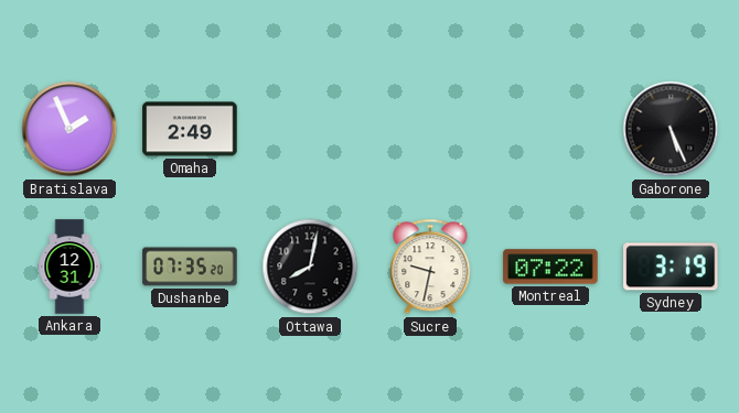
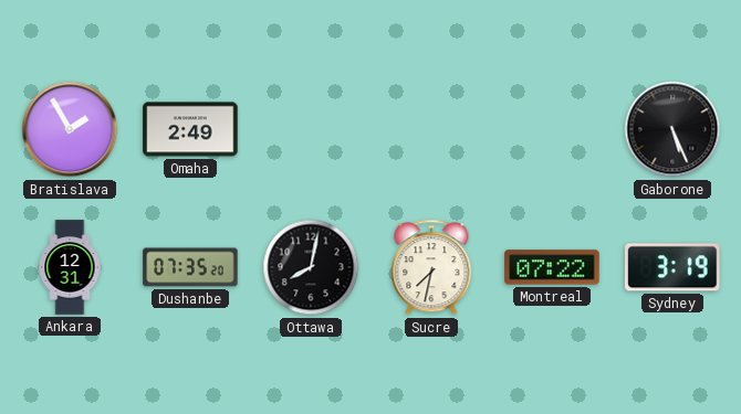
Bratislava: 1:56 -> 1:55 (70, 129)
Sucre: 9:32 -> 7:32 (431, 267)
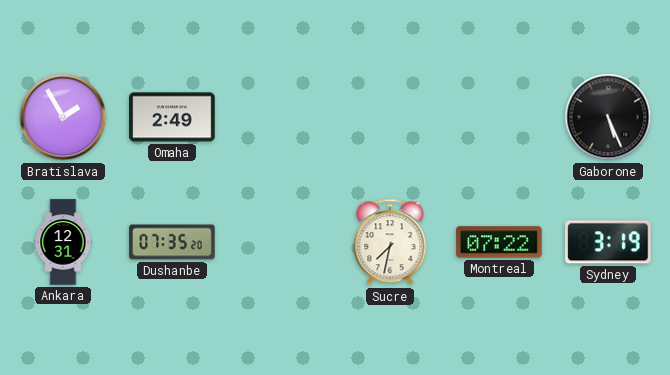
Ottawa: 8:02 -> none (311, 267)
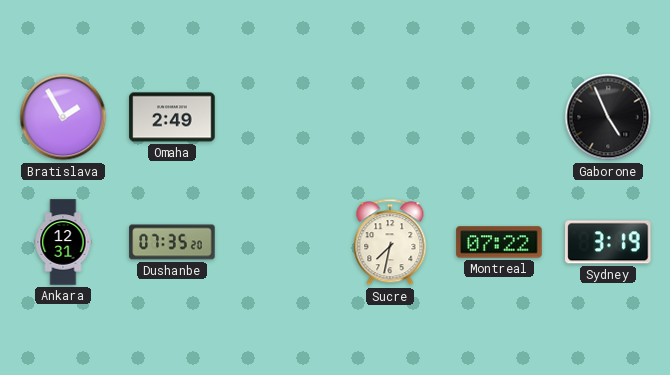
Gaborone: 5:26 -> 4:56 (608, 117)
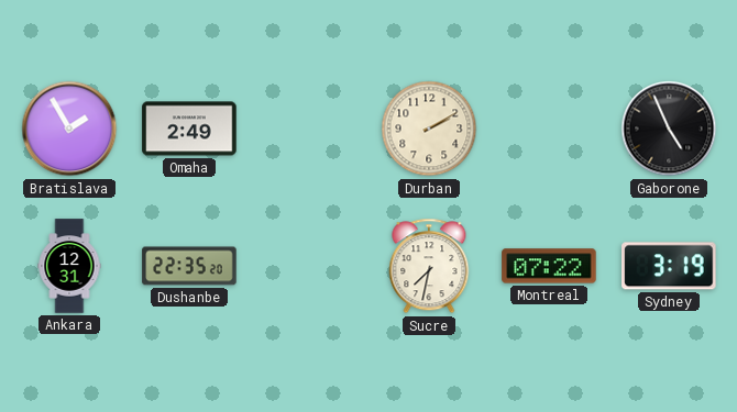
Durban: none -> 2:10 (429, 129)
Dushanbe: 07:35 -> 22:35 (189, 266)
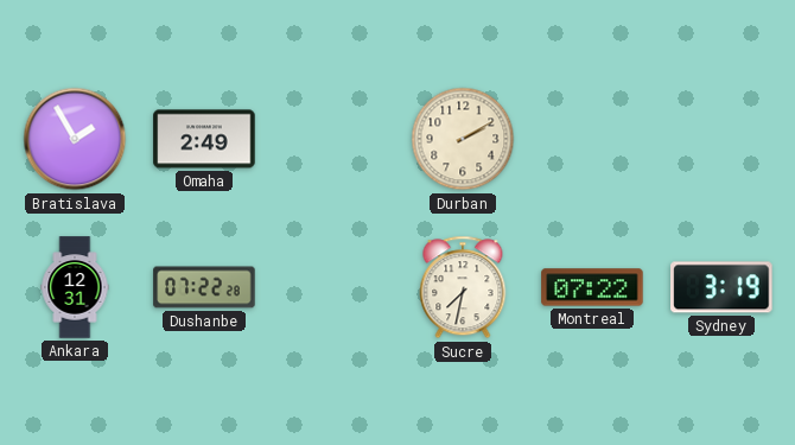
Gaborone: 4:56 -> none (669, 129)
Dushanbe: 22:35 -> 07:22 (204, 287)
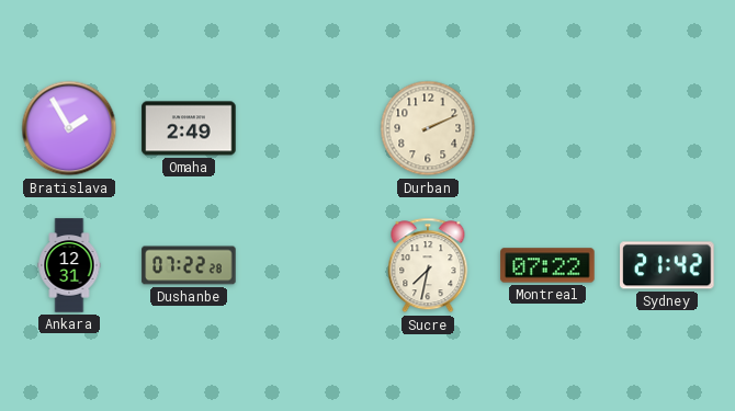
Durban: 2:10 -> 2:11 (428, 128)
Sydney: 3:19 -> 21:42 (667, 265)
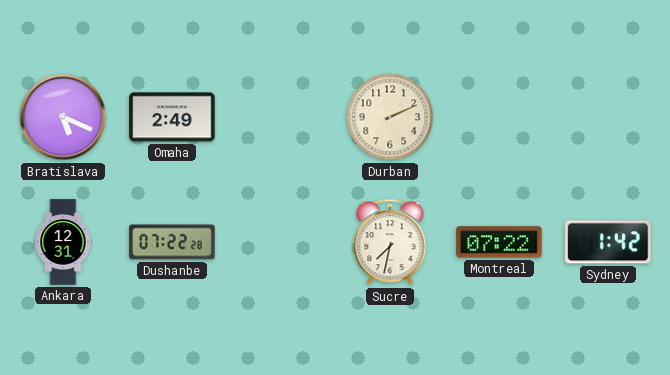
Bratislava: 1:55 -> 5:19 (63, 117)
Sydney: 21:42 -> 1:42 (608, 242)
